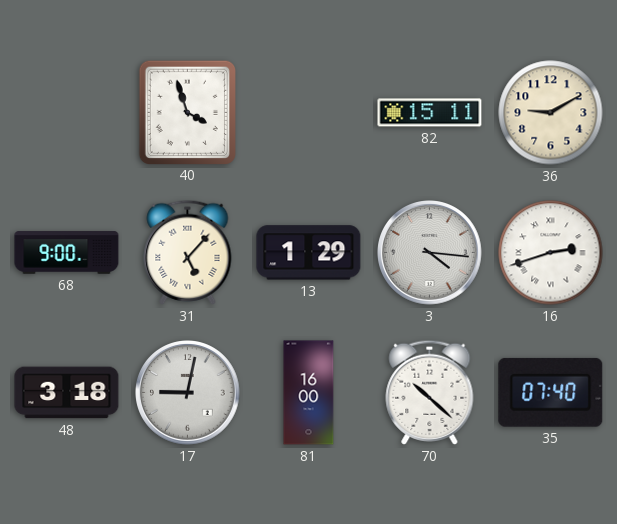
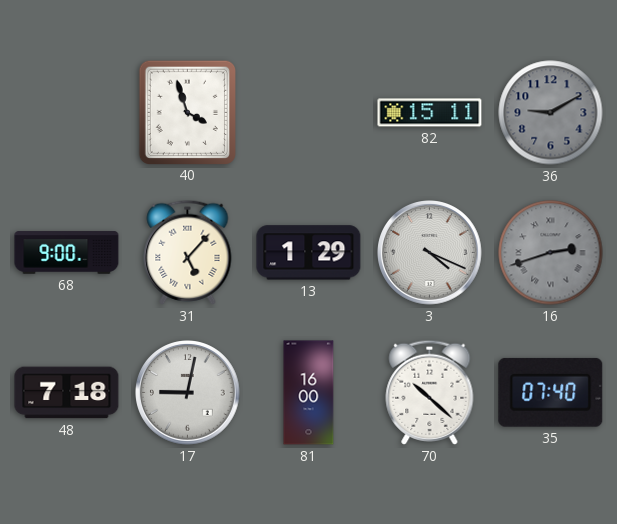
36 dial: cream -> grey (551, 113)
3: 4:16 -> 4:19 (430, 253)
16 dial: white -> grey (551, 253)
48: 3:18 -> 7:18 (67, 393)
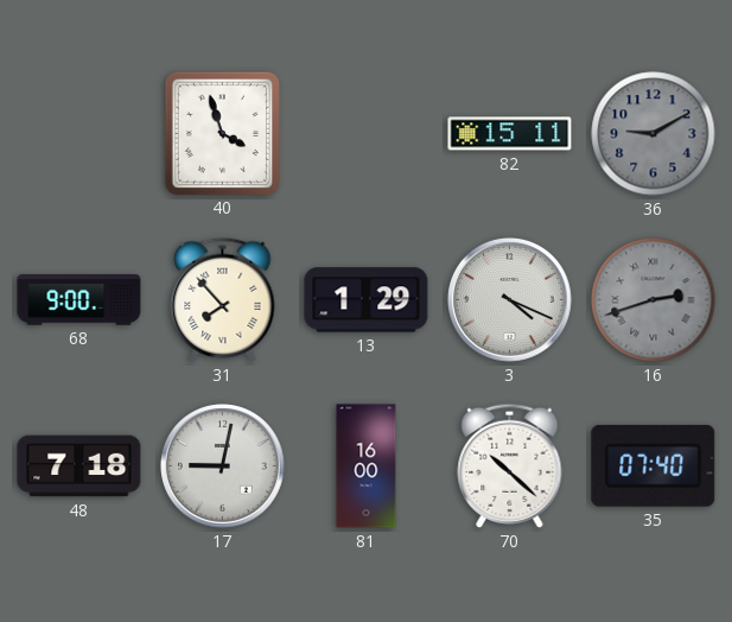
31: 5:07 -> 7:53 (223, 299)
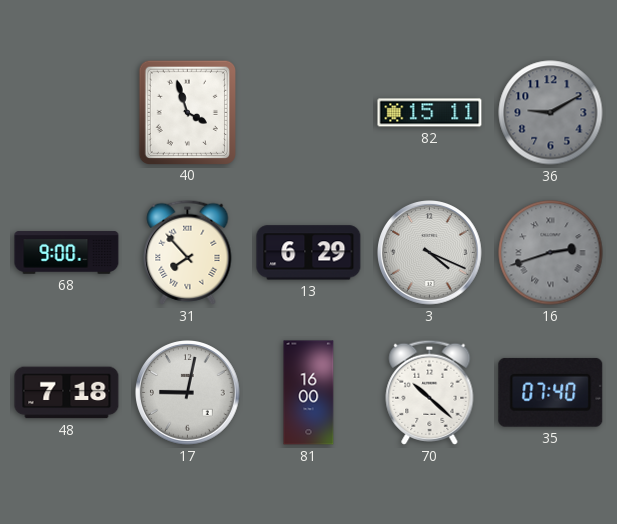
13: 1:29 -> 6:29 (309, 253)
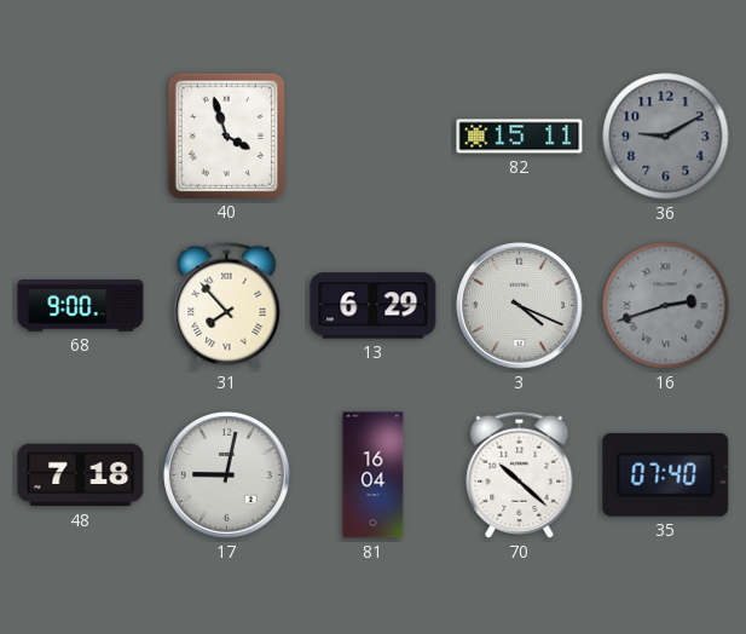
81: 16:00 -> 16:04 (374, 475)
